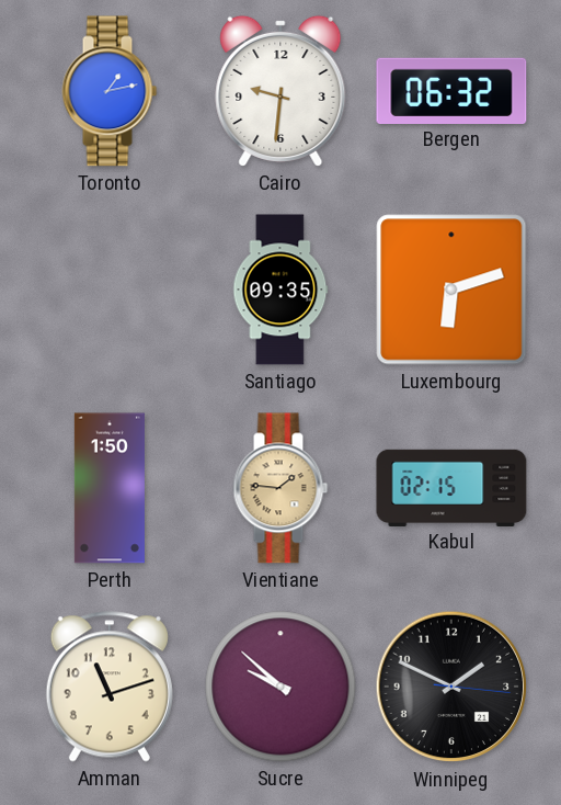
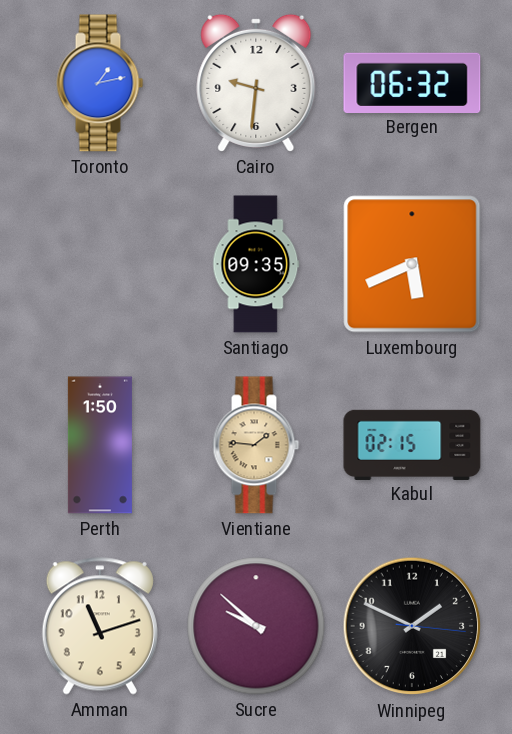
Luxembourg: 6:12 -> 5:41 (412, 264)
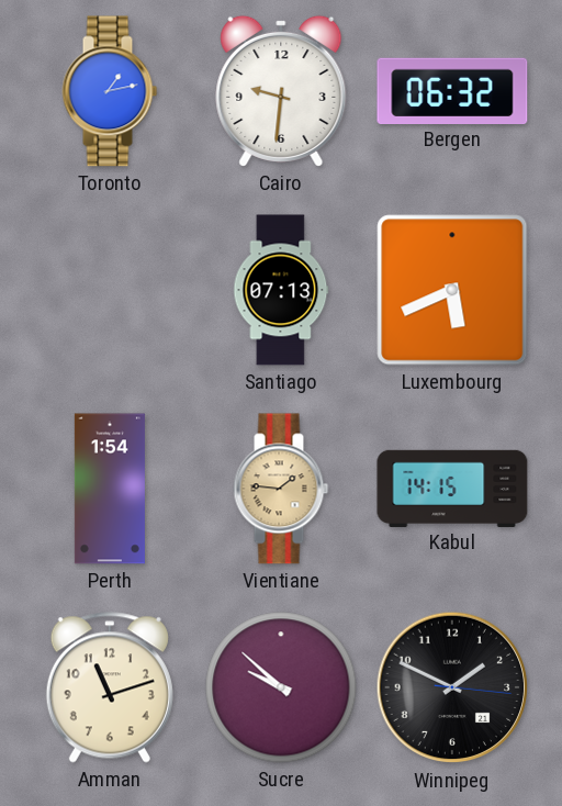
Santiago: 09:35 -> 07:13 (281, 290)
Perth: 1:50 -> 1:54 (110, 489)
Kabul: 02:15 -> 14:15 (452, 488)
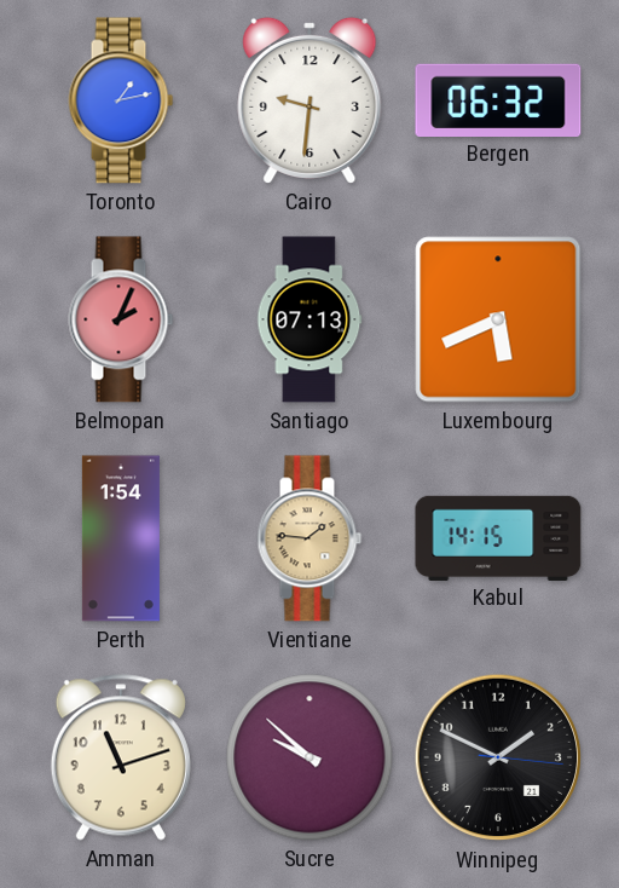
Belmopan: none -> 2:04 (121, 319)
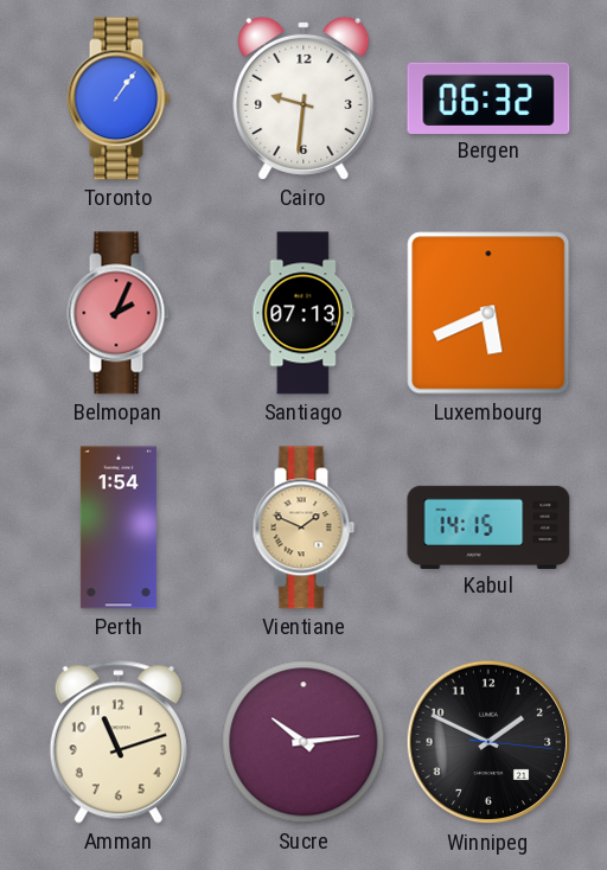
Toronto: 1:13 -> 1:06 (119, 98)
Vientiane: 1:46 -> 1:49 (303, 527)
Sucre: 9:52 -> 10:14 (303, 742)
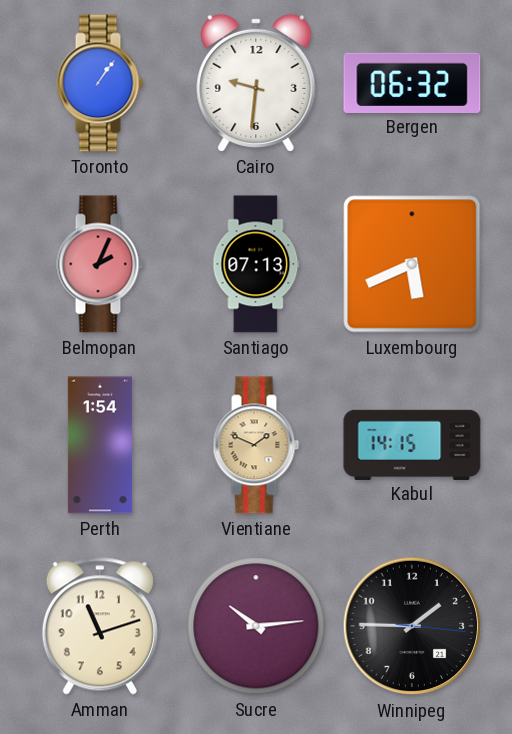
Winnipeg: 1:49 -> 1:45 (412, 626)
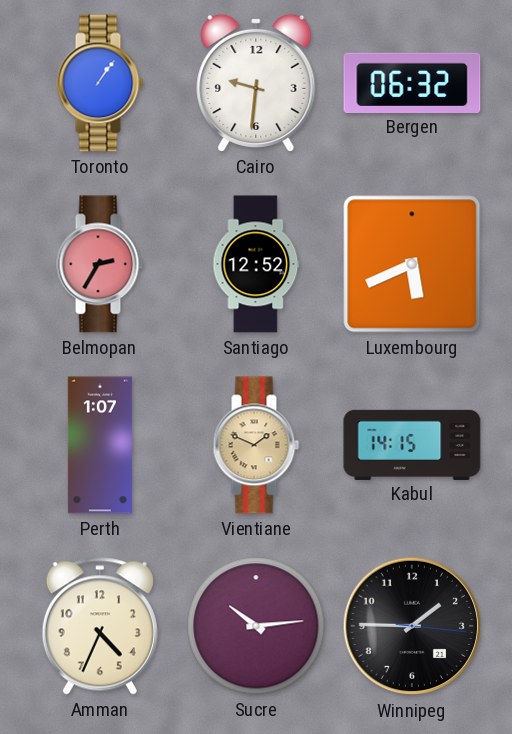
Belmopan: 2:04 -> 2:35 (100, 264)
Santiago: 07:13 -> 12:52 (256, 264)
Perth: 1:54 -> 1:07 (100, 445)
Amman: 11:12 -> 4:34 (100, 626)
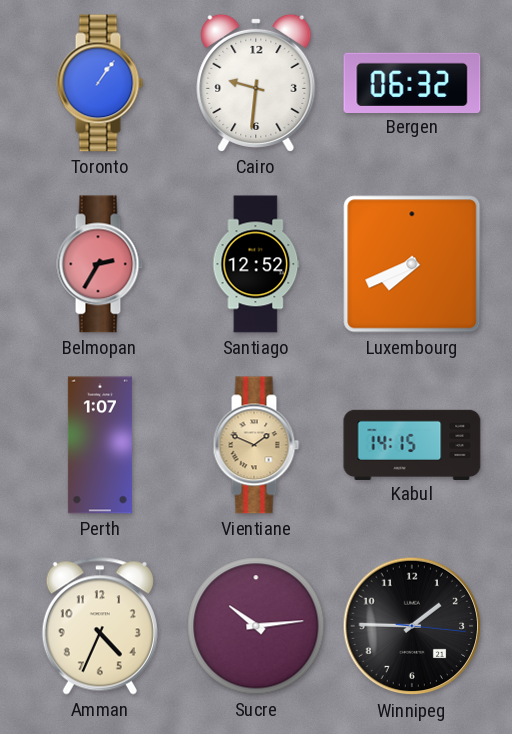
Luxembourg: 5:41 -> 7:41 (412, 264)
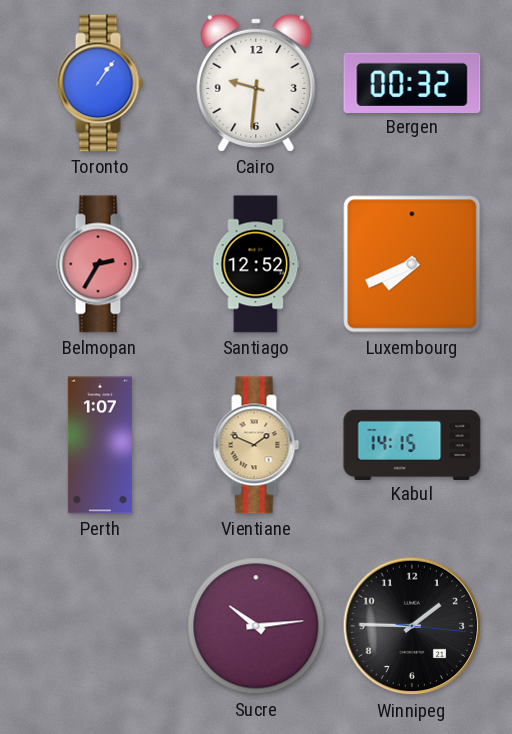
Bergen: 06:32 -> 00:32 (412, 82)
Amman: 4:34 -> none (100, 626)
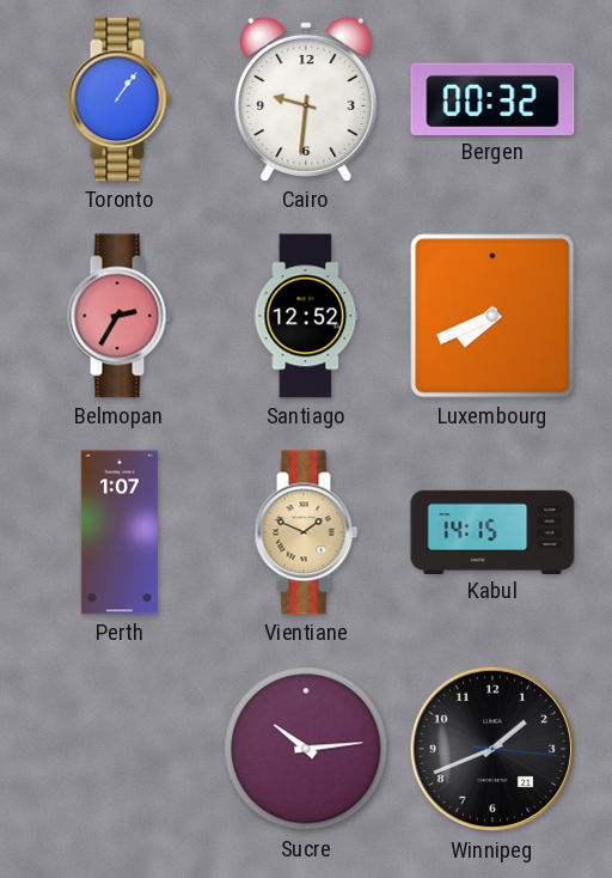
Winnipeg: 1:45 -> 1:41 (492, 749)
